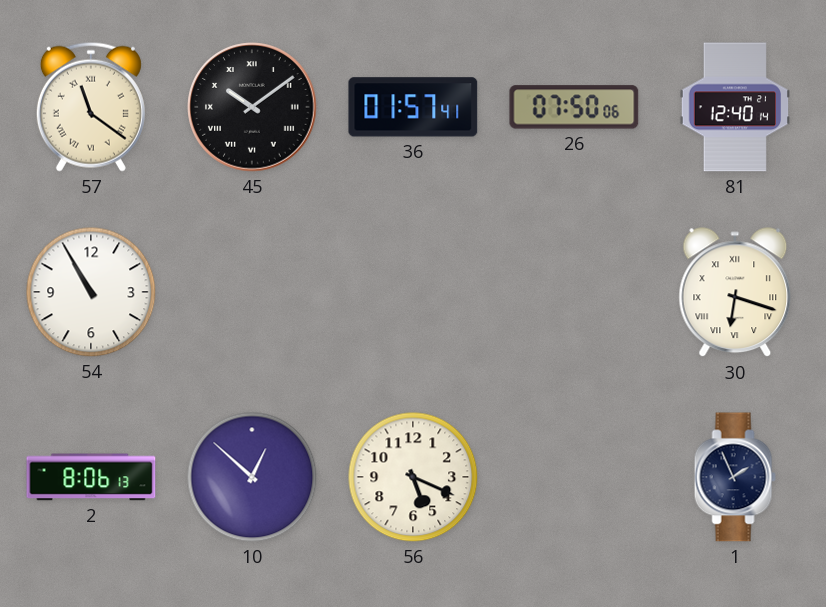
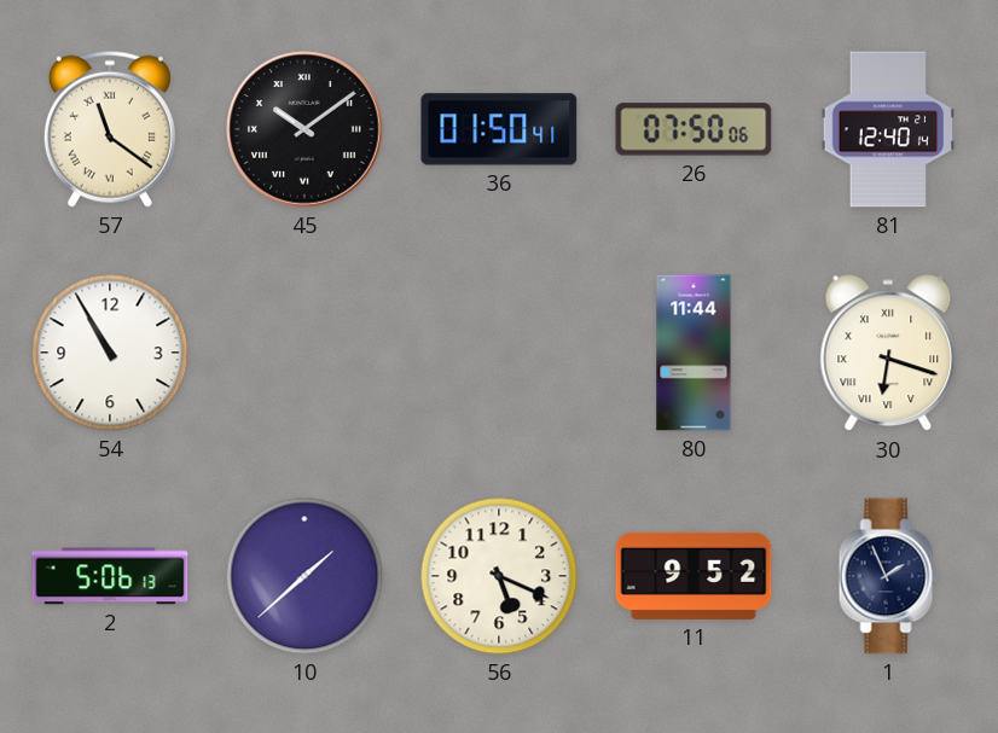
36: 01:57 -> 01:50 (499, 129)
80: none -> 11:44 (694, 353)
2: 8:06 -> 5:06 (110, 576)
10: 12:52 -> 1:38 (304, 576)
11: none -> 9:52 (694, 576)
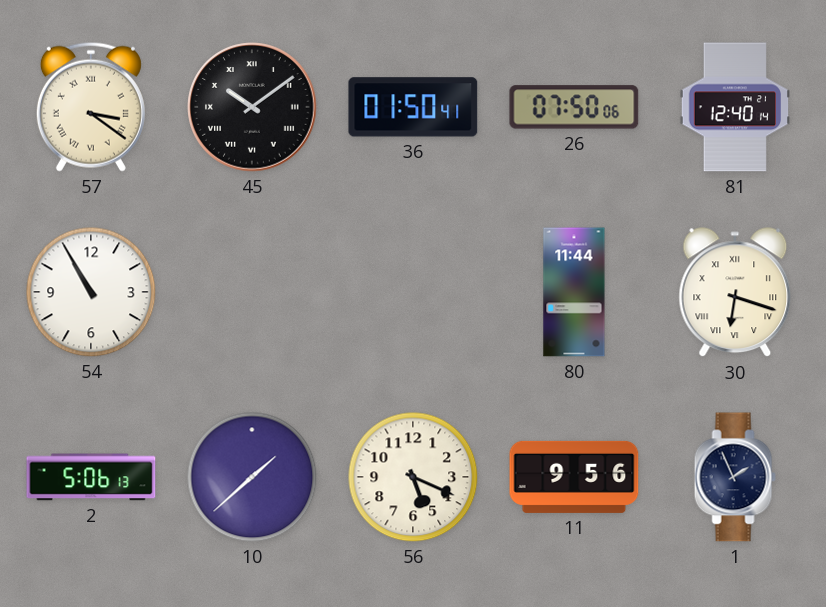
57: 11:21 -> 3:21 (91, 107)
11: 9:52 -> 9:56 (574, 477)
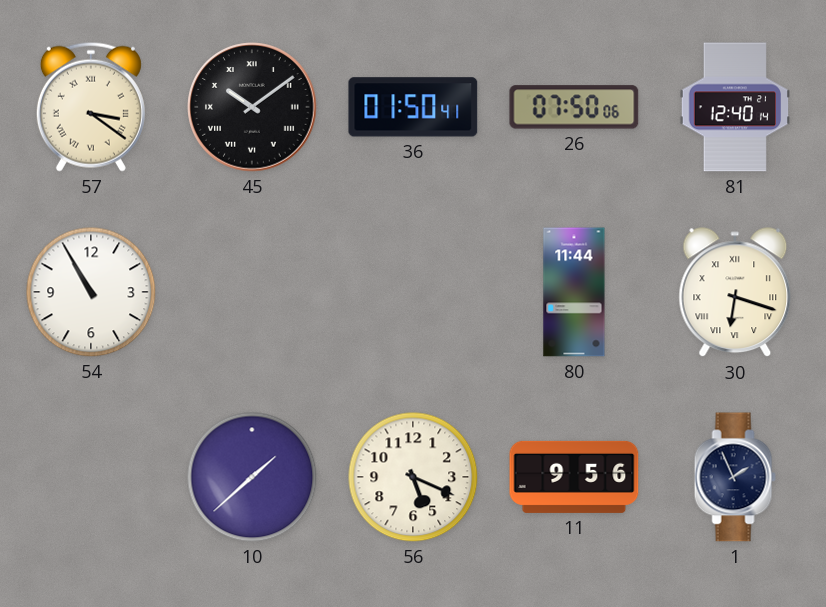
2: 5:06 -> none (91, 477)
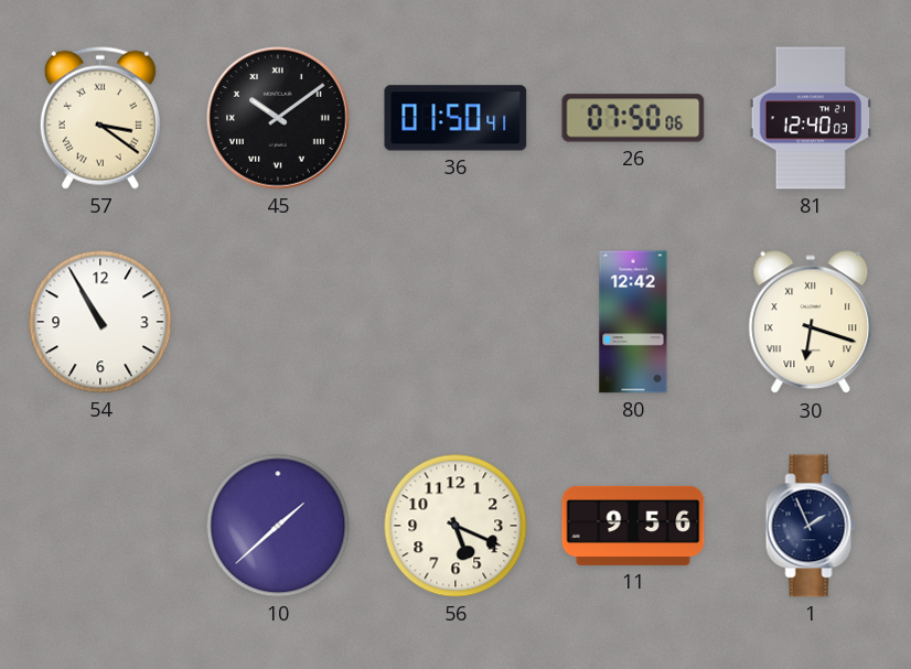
81: 12:40:14 -> 12:40:03 (811, 118)
80: 11:44 -> 12:42 (633, 322)
